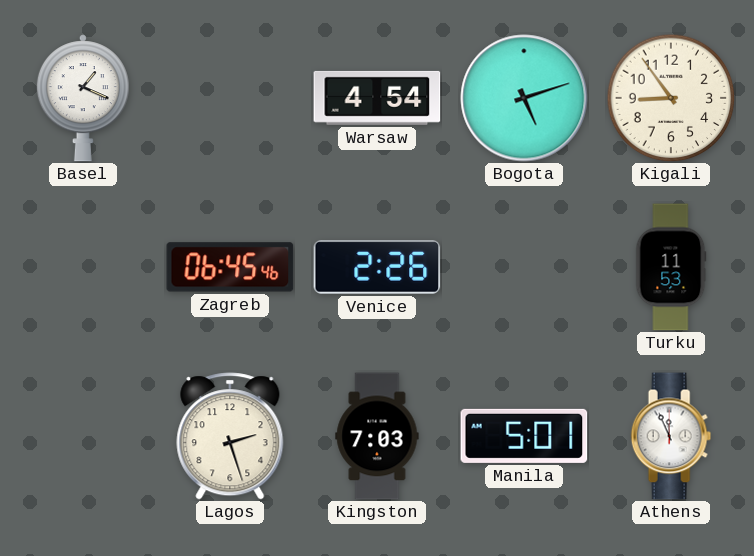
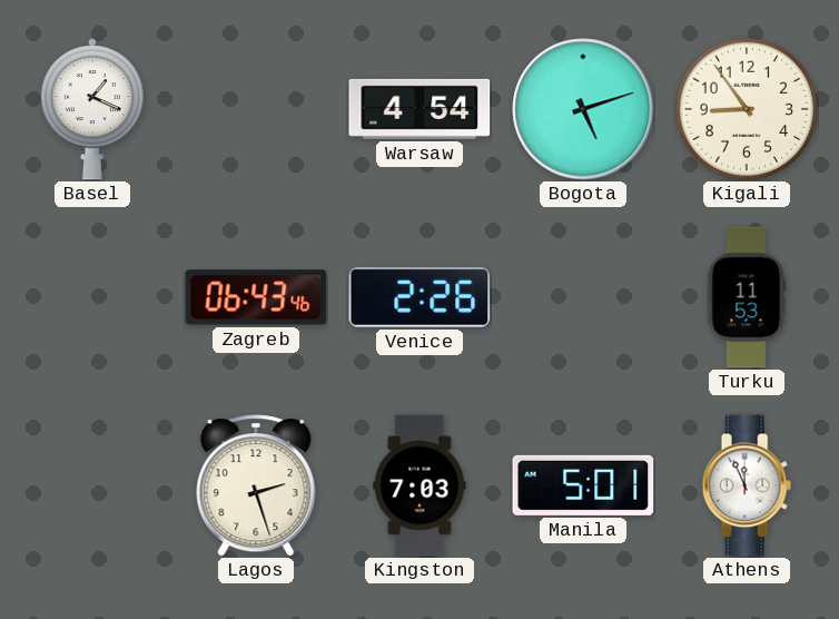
Zagreb: 06:45 -> 06:43 (256, 297)
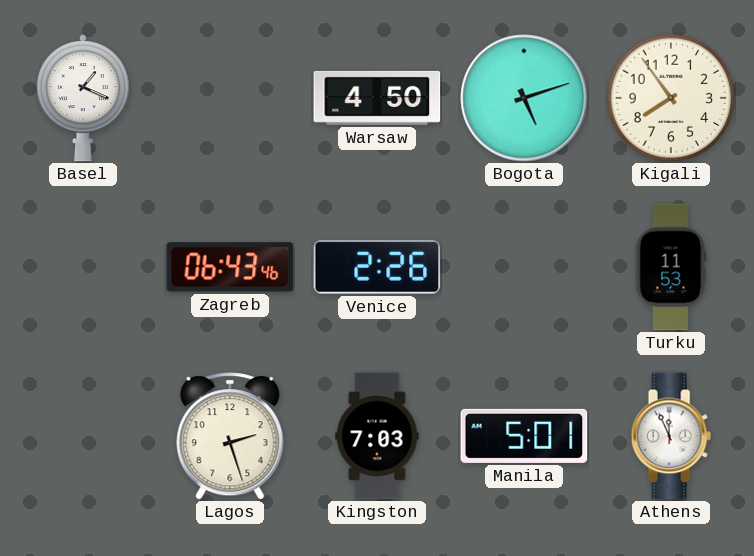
Warsaw: 4:54 -> 4:50 (377, 98)
Kigali: 8:54 -> 7:54 (671, 98)
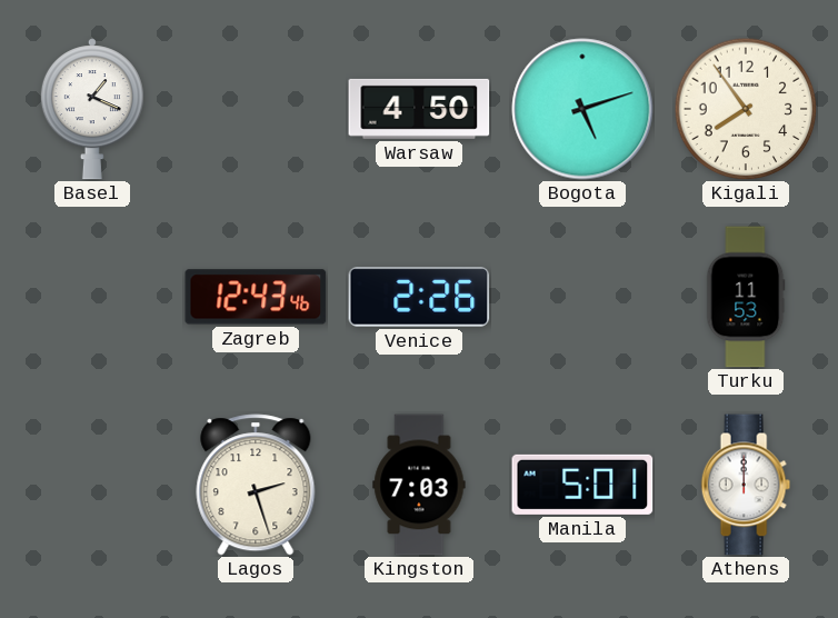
Zagreb: 06:43 -> 12:43 (256, 297)
Athens: 11:56 -> 12:00 (746, 485)
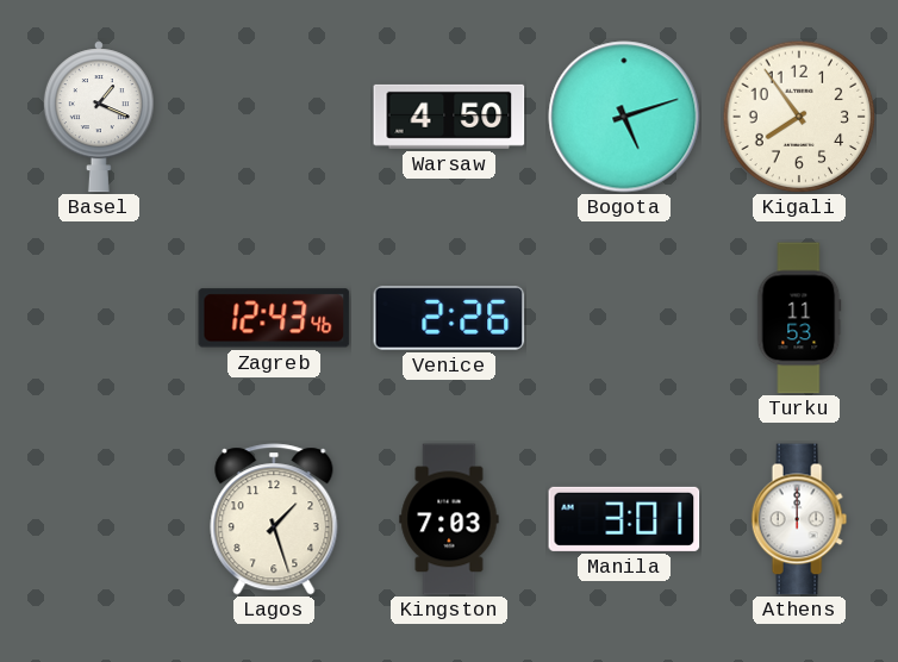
Lagos: 2:27 -> 1:27 (274, 519)
Manila: 5:01 -> 3:01 (624, 519)
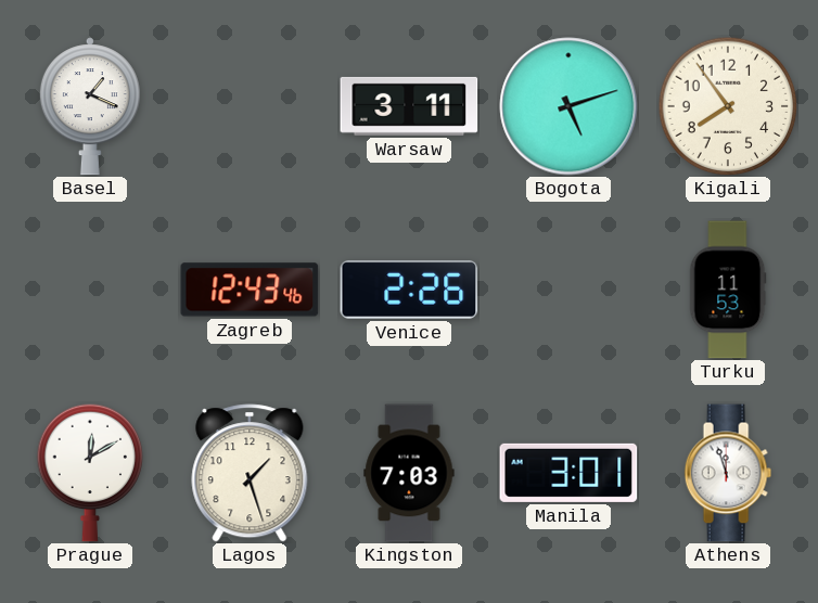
Warsaw: 4:50 -> 3:11 (409, 106)
Prague: none -> 12:10 (90, 473)
Athens: 12:00 -> 11:57 (728, 473)
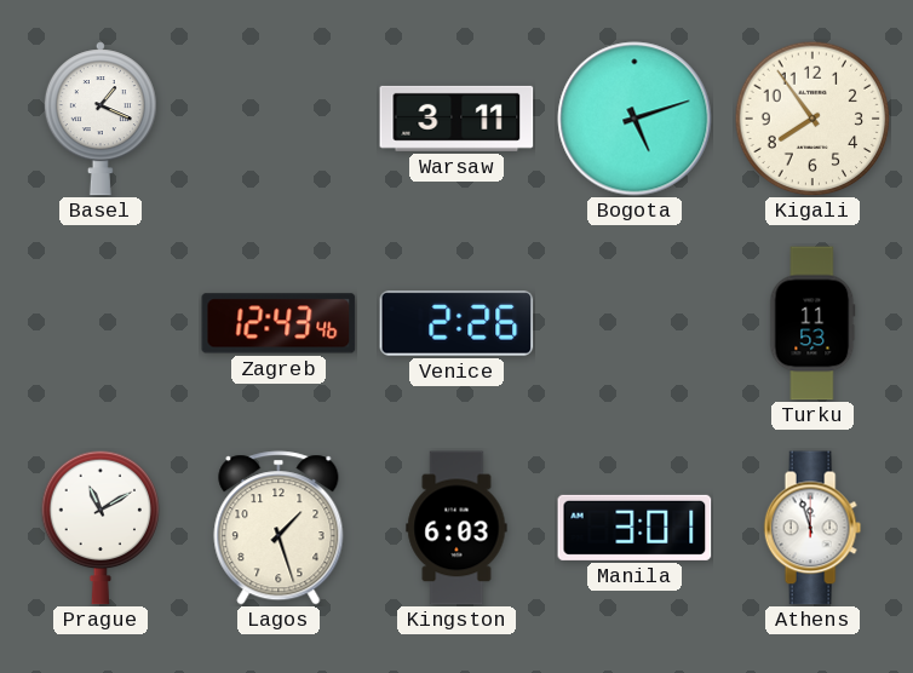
Prague: 12:10 -> 11:10 (101, 528)
Kingston: 7:03 -> 6:03 (456, 528)
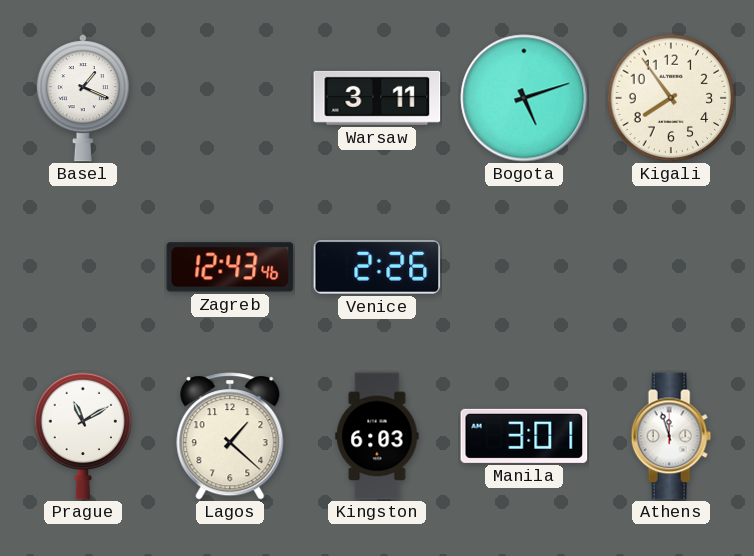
Turku: 11:53 -> none (812, 323)
Lagos: 1:27 -> 1:22 (230, 436)
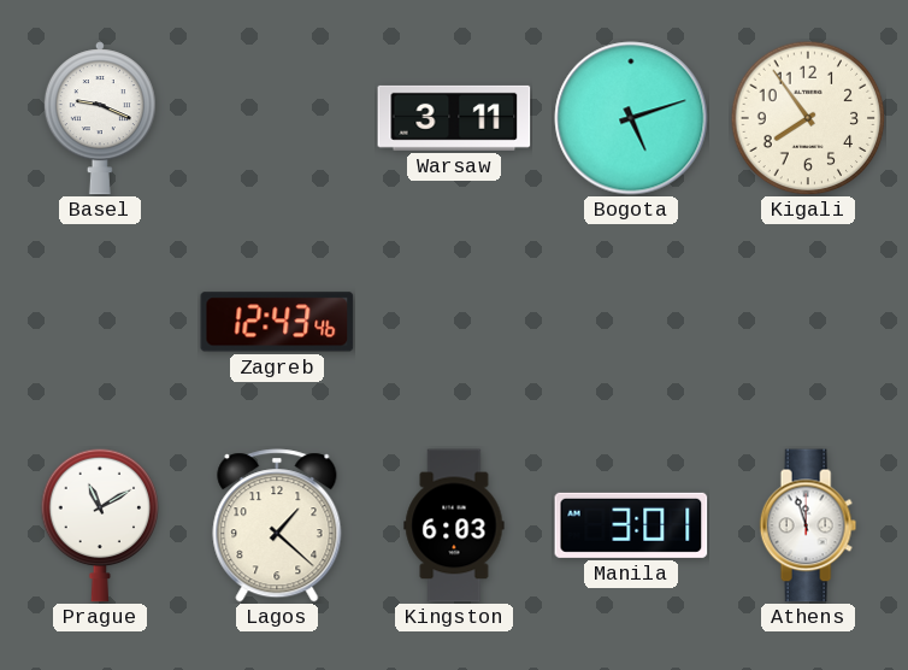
Basel: 1:19 -> 9:19 (100, 118)
Venice: 2:26 -> none (377, 268)
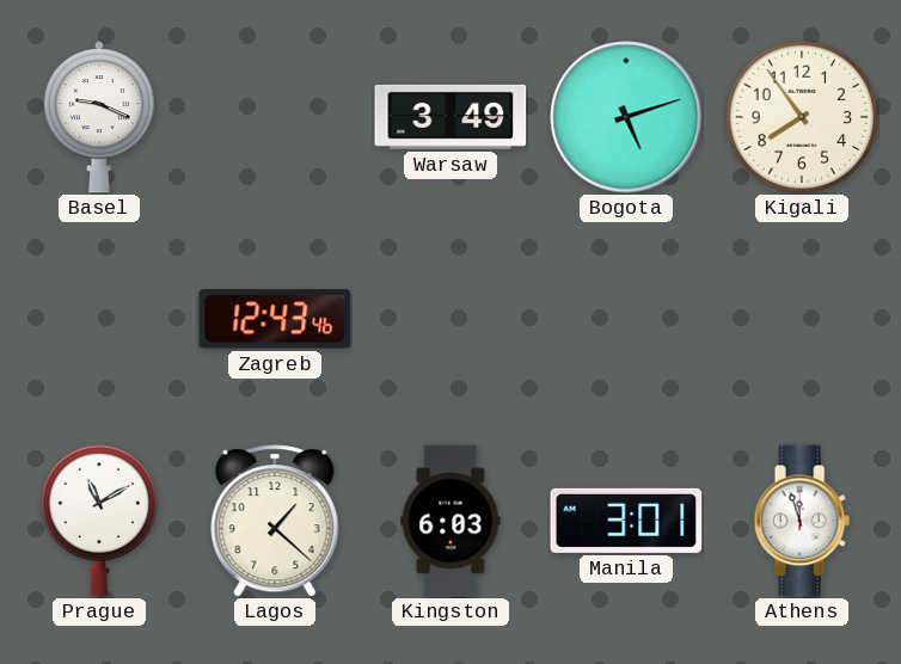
Warsaw: 3:11 -> 3:49 (450, 117)
